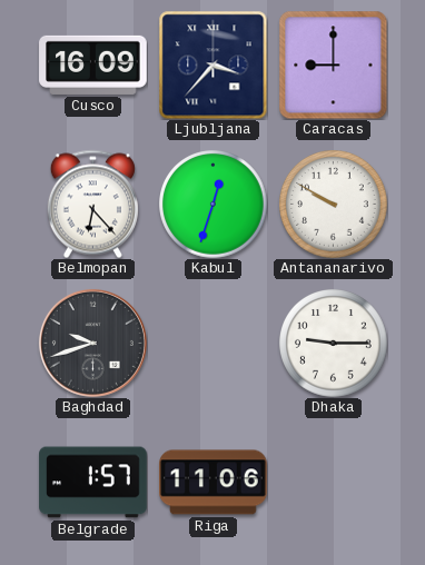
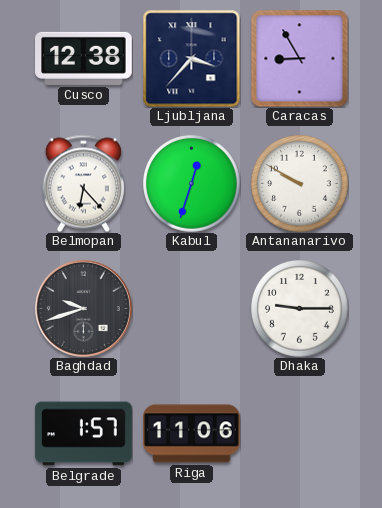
Cusco: 16:09 -> 12:38 (84, 58)
Caracas: 9:00 -> 8:55 (299, 58)
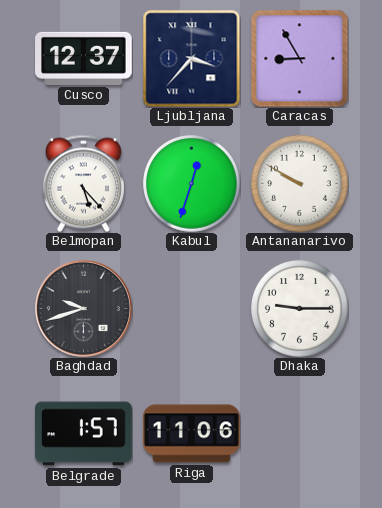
Cusco: 12:38 -> 12:37 (84, 58)
Belmopan: 6:23 -> 5:23 (83, 183)
